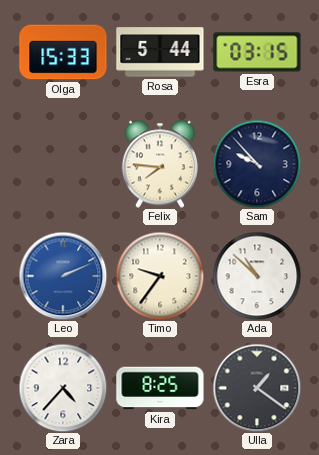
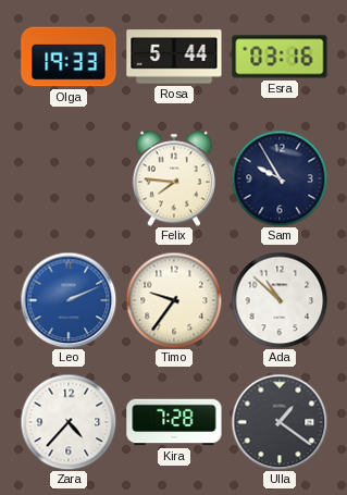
Olga: 15:33 -> 19:33 (69, 57)
Esra: 03:15 -> 03:16 (280, 57)
Sam: 9:53 -> 9:55 (280, 178)
Kira: 8:25 -> 7:28 (174, 422)
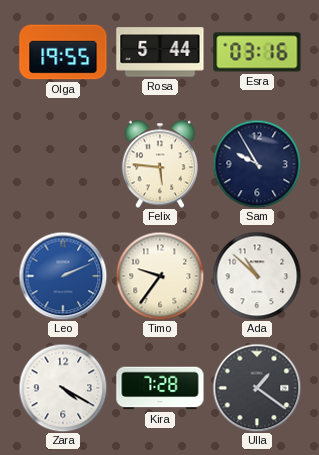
Olga: 19:33 -> 19:55 (63, 52)
Felix: 7:46 -> 5:46 (160, 164)
Zara: 4:37 -> 4:20 (63, 388)
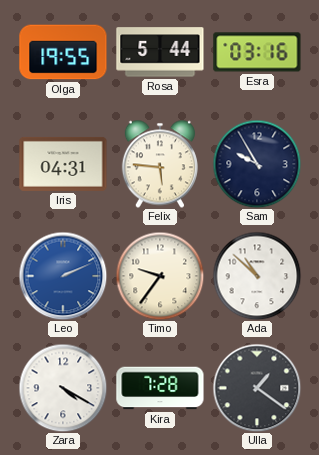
Iris: none -> 04:31 (63, 164)
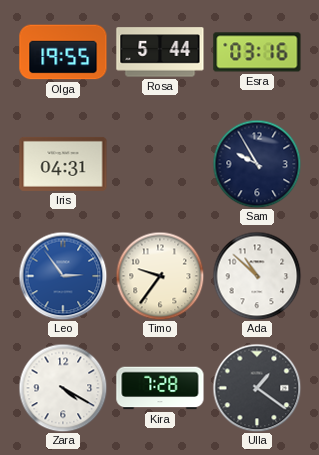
Felix: 5:46 -> none (160, 164)
Leo: 2:11 -> 2:54 (63, 276)
